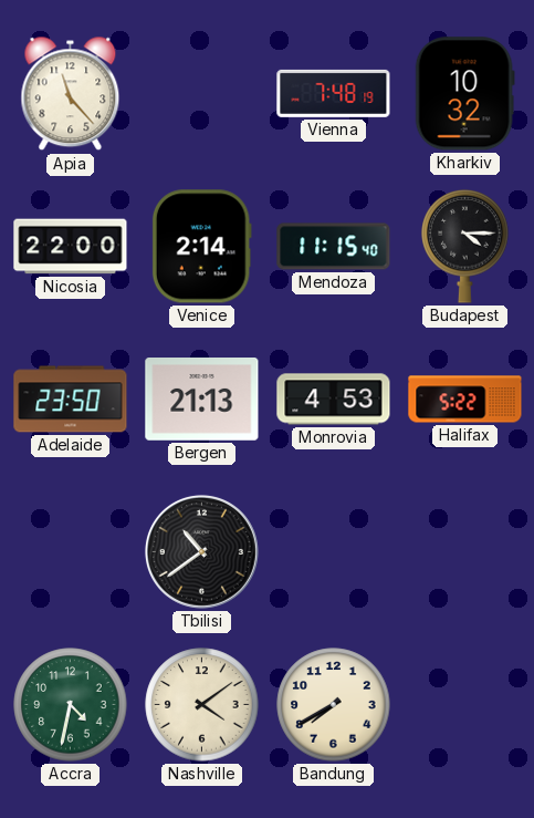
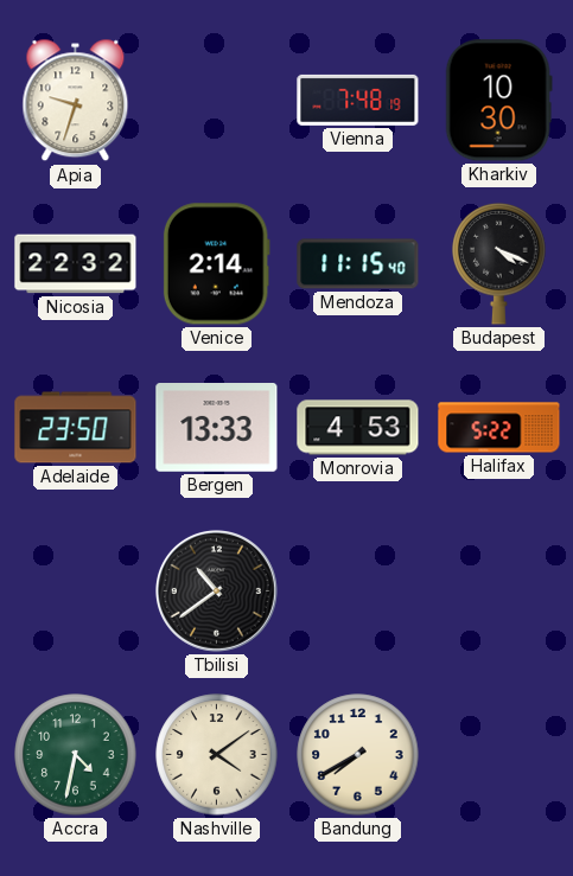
Apia: 11:23 -> 9:33 (76, 101)
Kharkiv: 10:32 -> 10:30 (498, 101)
Nicosia: 22:00 -> 22:32 (76, 264)
Budapest: 4:15 -> 4:19 (499, 263)
Bergen: 21:13 -> 13:33 (217, 428)
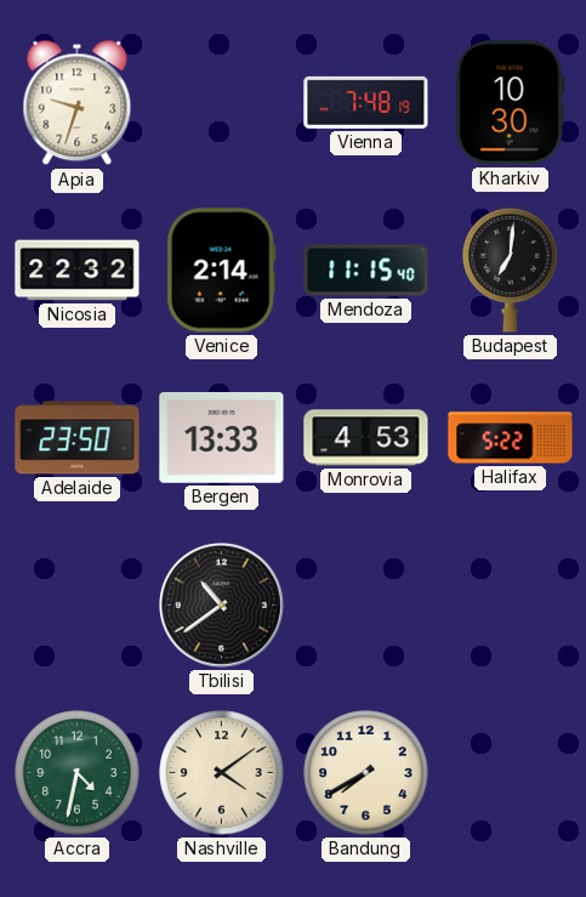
Budapest: 4:19 -> 7:01 (511, 269)
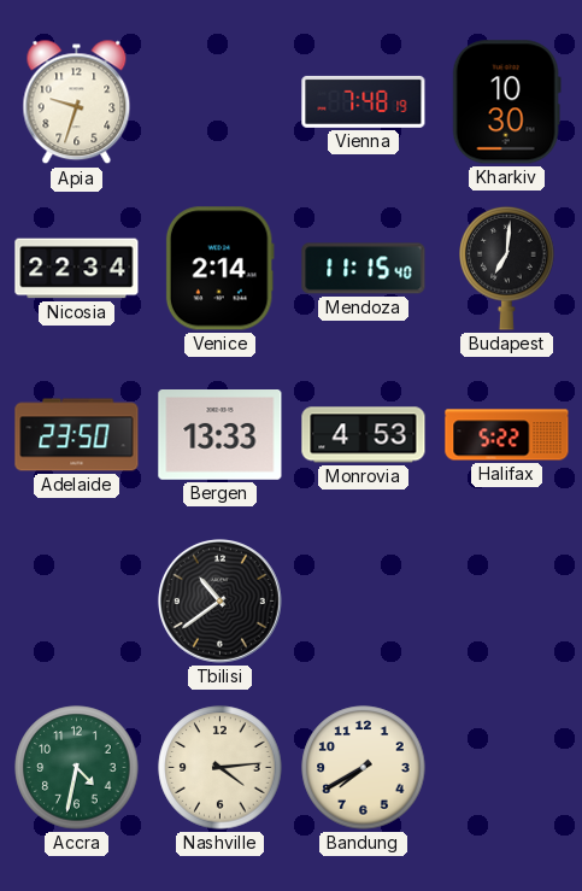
Nicosia: 22:32 -> 22:34 (77, 269)
Nashville: 4:09 -> 4:14 (221, 768)
